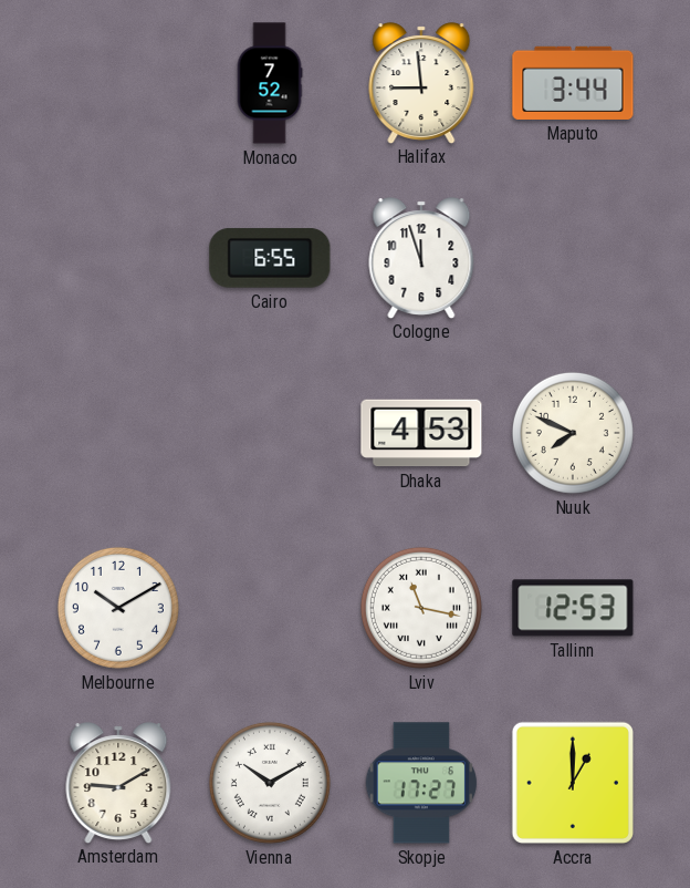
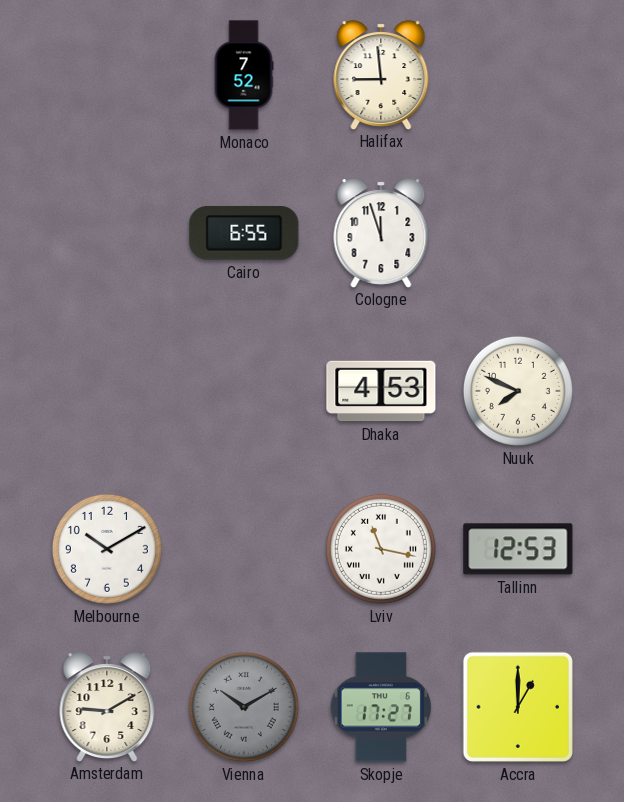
Maputo: 3:44 -> none (573, 83)
Vienna dial: white -> grey (244, 707)
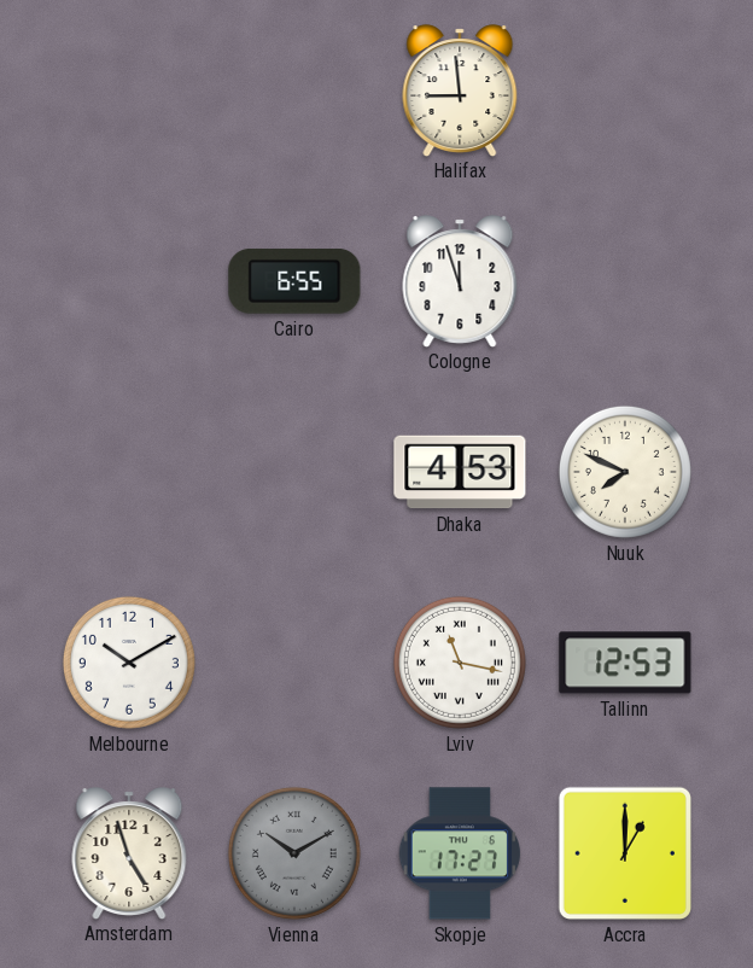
Monaco: 7:52 -> none (244, 75)
Amsterdam: 9:10 -> 4:57 (129, 853)
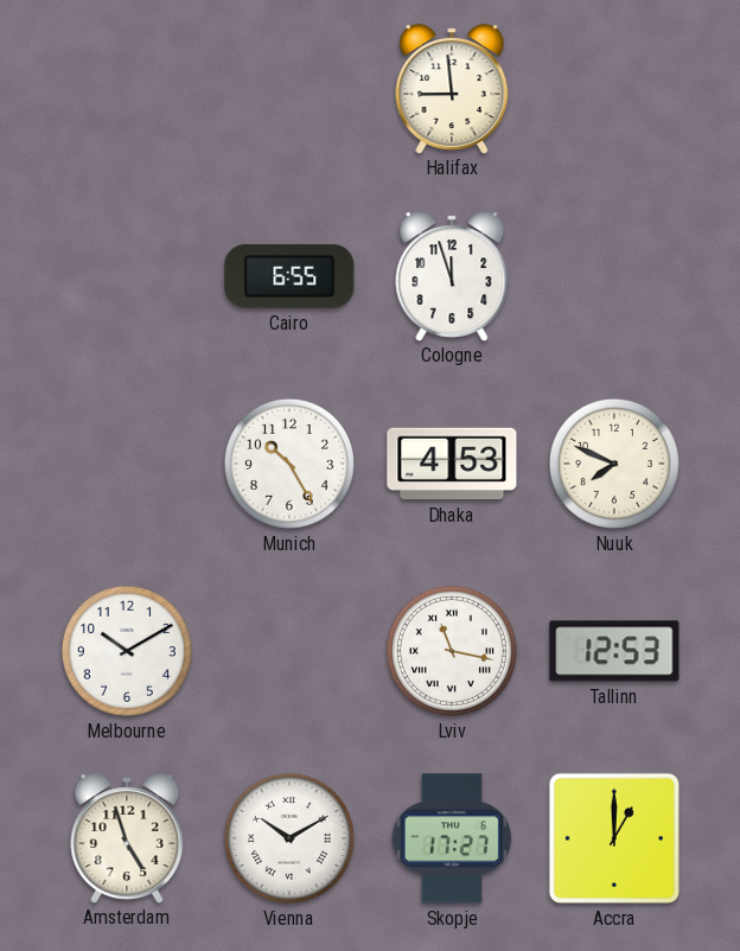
Munich: none -> 10:25 (289, 464)
Vienna dial: grey -> white (289, 838)
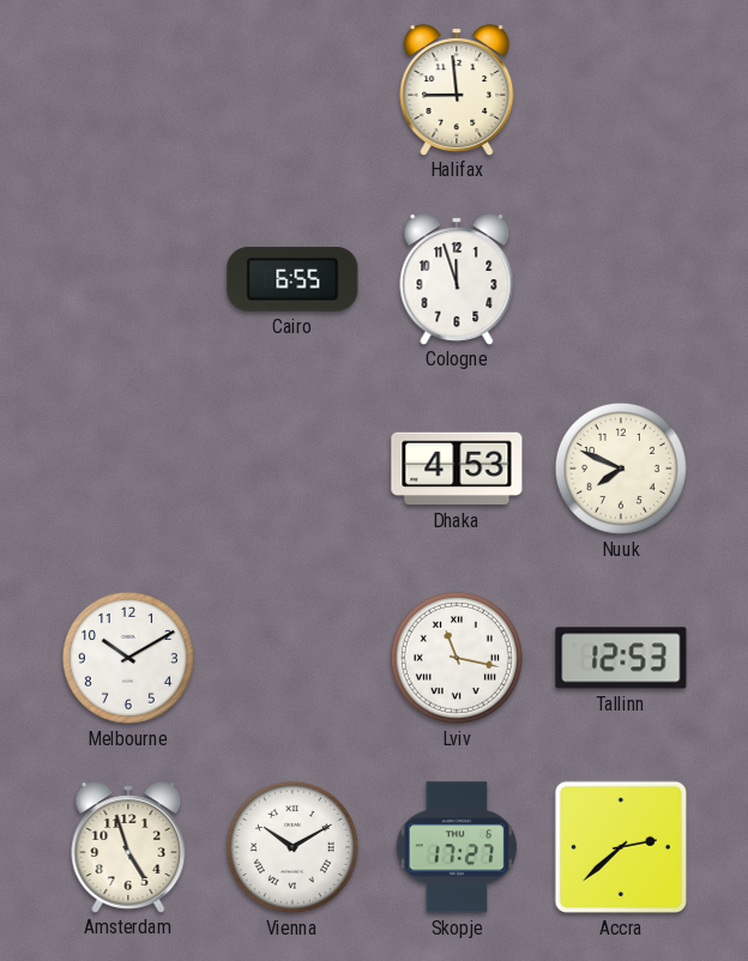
Munich: 10:25 -> none (289, 464)
Accra: 1:00 -> 2:38 (621, 847)
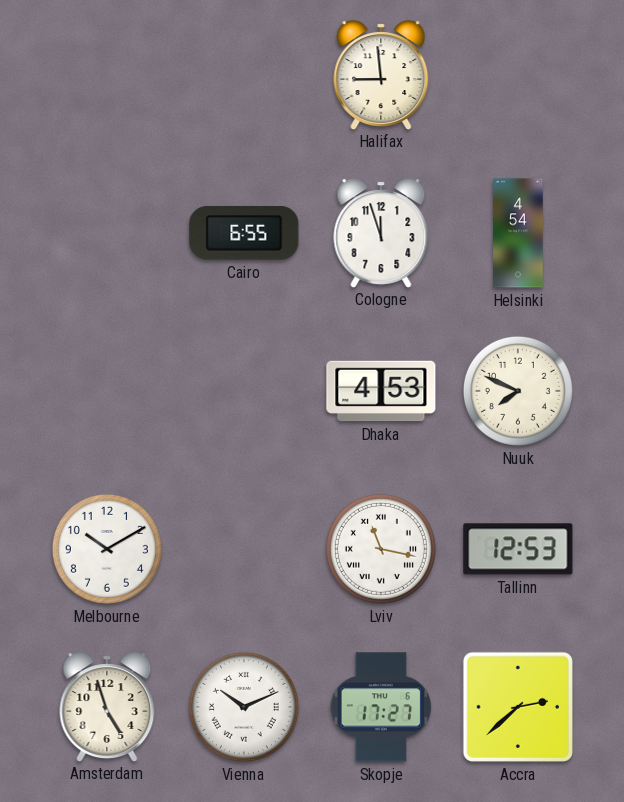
Helsinki: none -> 4:54 (518, 233)
Vienna: 10:10 -> 10:11 (244, 707)
